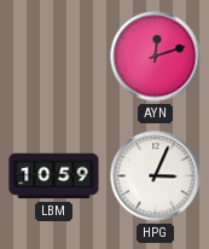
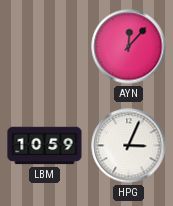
AYN: 12:12 -> 12:07 (129, 47)
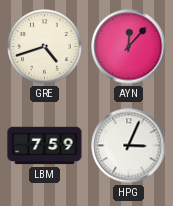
GRE: none -> 4:42 (45, 47)
LBM: 10:59 -> 7:59 (45, 146)
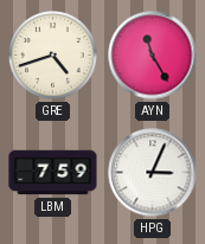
AYN: 12:07 -> 11:25 (153, 56)
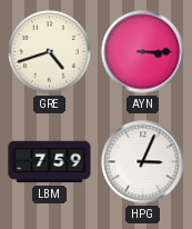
AYN: 11:25 -> 3:15 (143, 52)
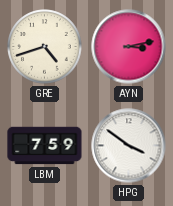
AYN: 3:15 -> 3:13 (129, 47)
HPG: 3:04 -> 3:51 (129, 146)
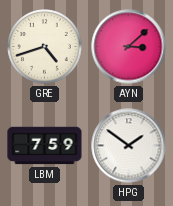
AYN: 3:13 -> 3:08 (129, 47)
HPG: 3:51 -> 1:51 (129, 146)
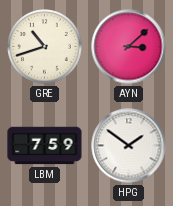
GRE: 4:42 -> 10:42 (45, 47)
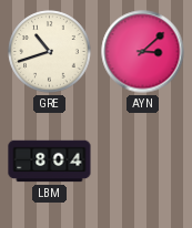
LBM: 7:59 -> 8:04 (50, 162)
HPG: 1:51 -> none (129, 146)
